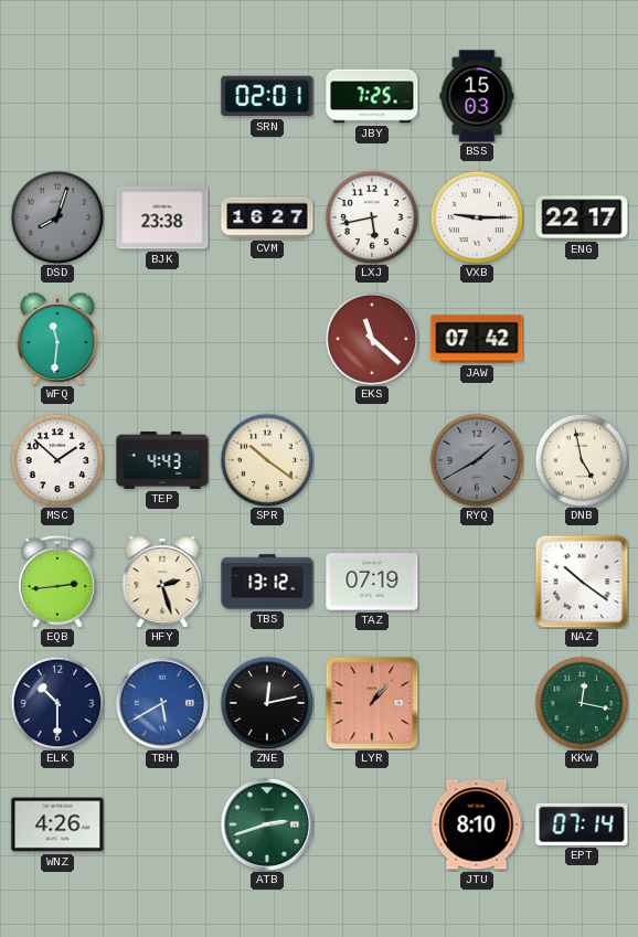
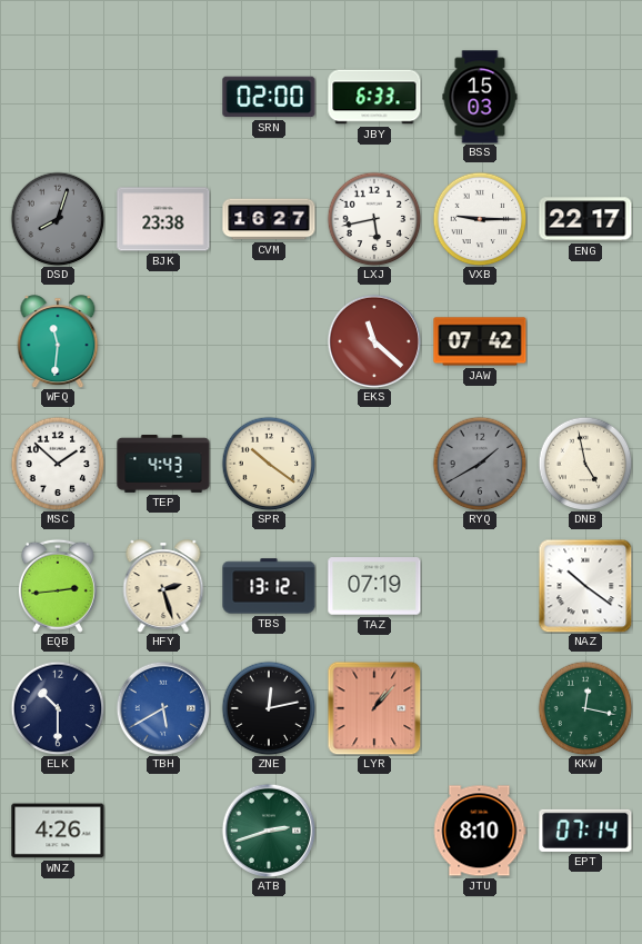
SRN: 02:01 -> 02:00 (269, 97)
JBY: 7:25 -> 6:33 (374, 97)
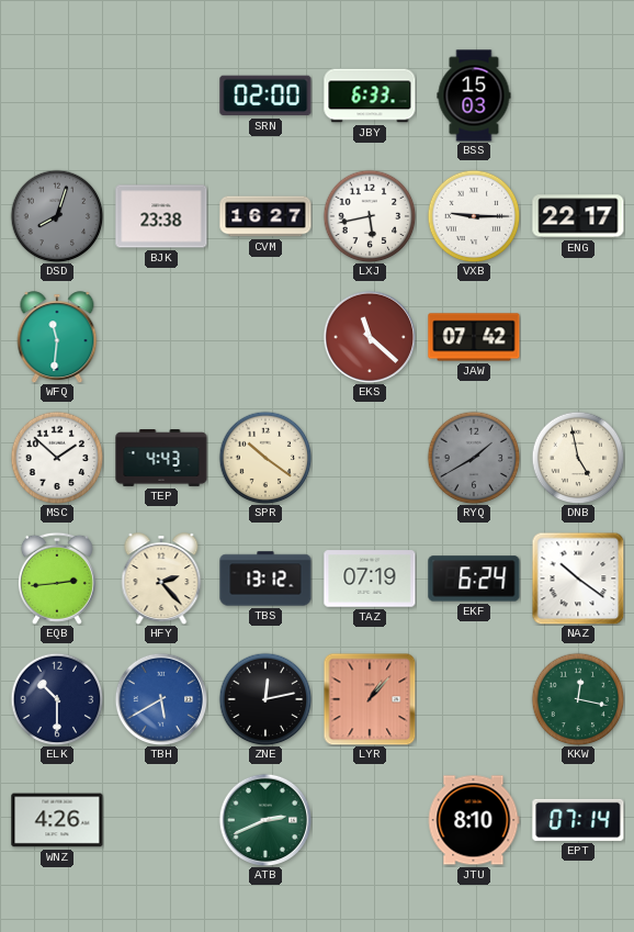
HFY: 2:27 -> 2:23 (161, 579)
EKF: none -> 6:24 (474, 579)
ATB: 2:42 -> 2:41 (264, 819)
